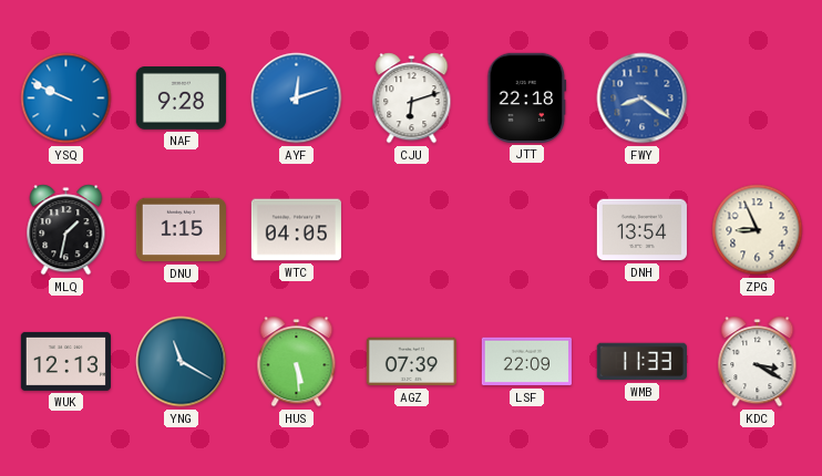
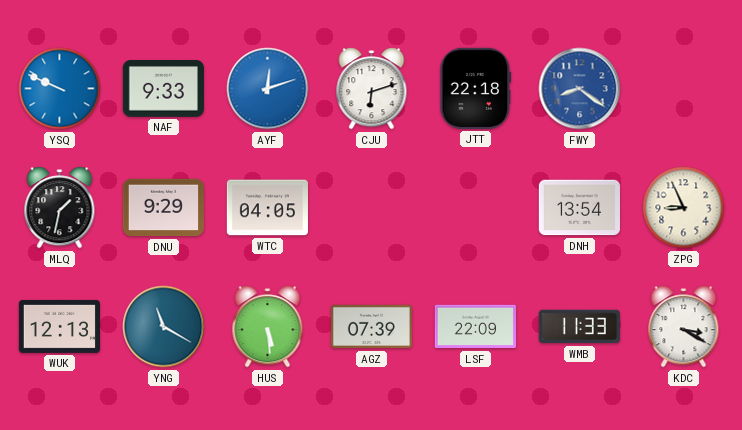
NAF: 9:28 -> 9:33 (163, 89)
DNU: 1:15 -> 9:29 (163, 208)
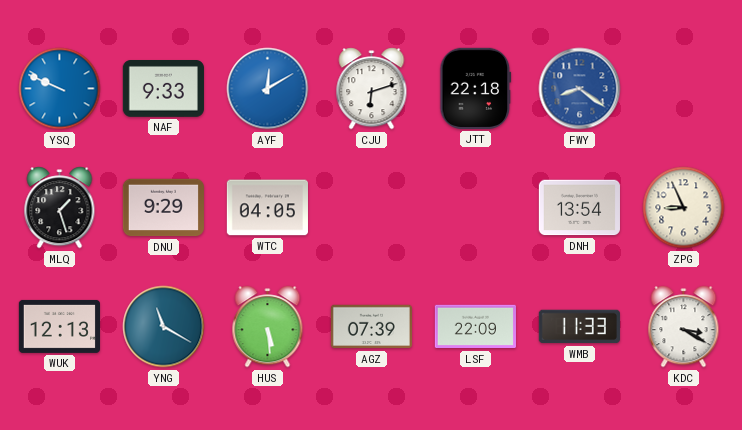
AYF: 12:12 -> 12:10 (268, 89)
MLQ: 1:32 -> 1:27 (60, 208)
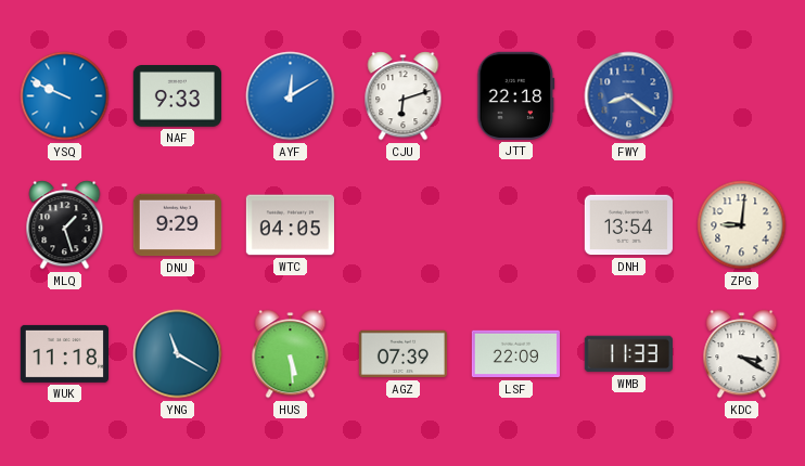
ZPG: 8:56 -> 9:01 (742, 225)
WUK: 12:13 -> 11:18 (64, 353)
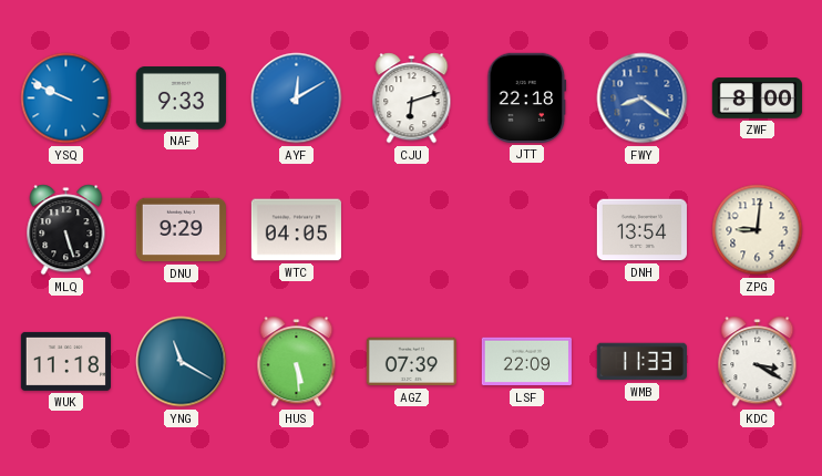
ZWF: none -> 8:00 (757, 99)
MLQ: 1:27 -> 5:27 (66, 230)
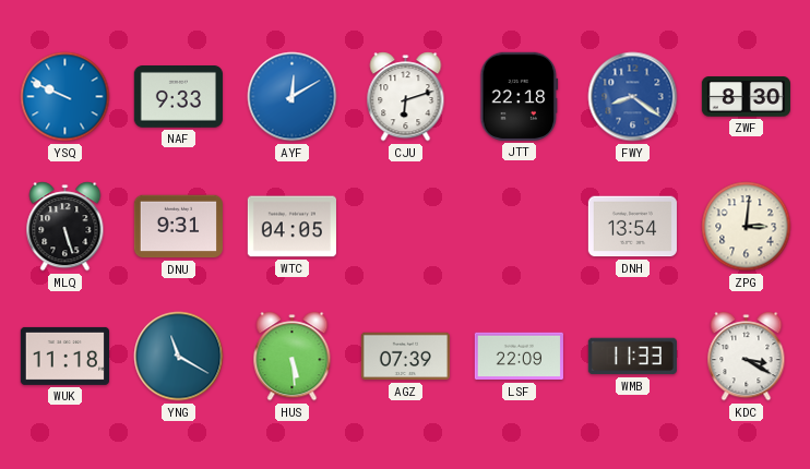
ZWF: 8:00 -> 8:30 (746, 97)
DNU: 9:29 -> 9:31 (178, 227)
ZPG: 9:01 -> 3:01 (747, 227)
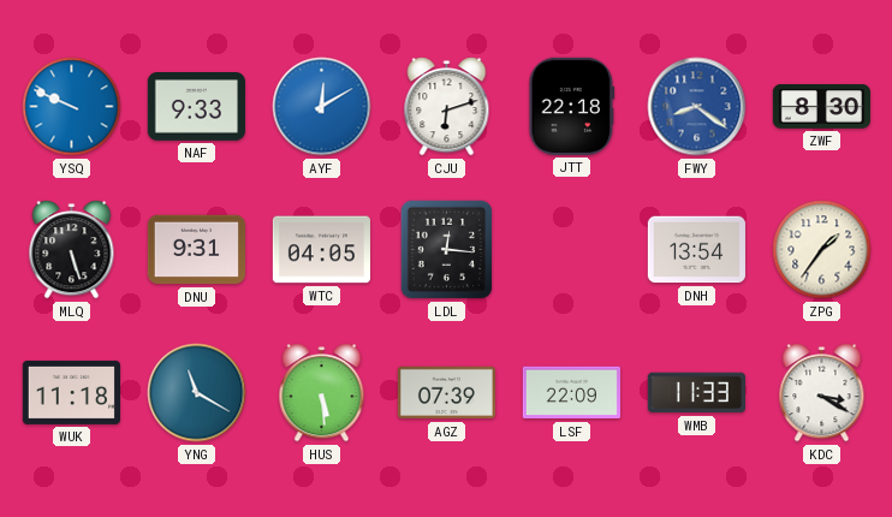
LDL: none -> 12:16 (447, 250)
ZPG: 3:01 -> 1:36 (822, 250)
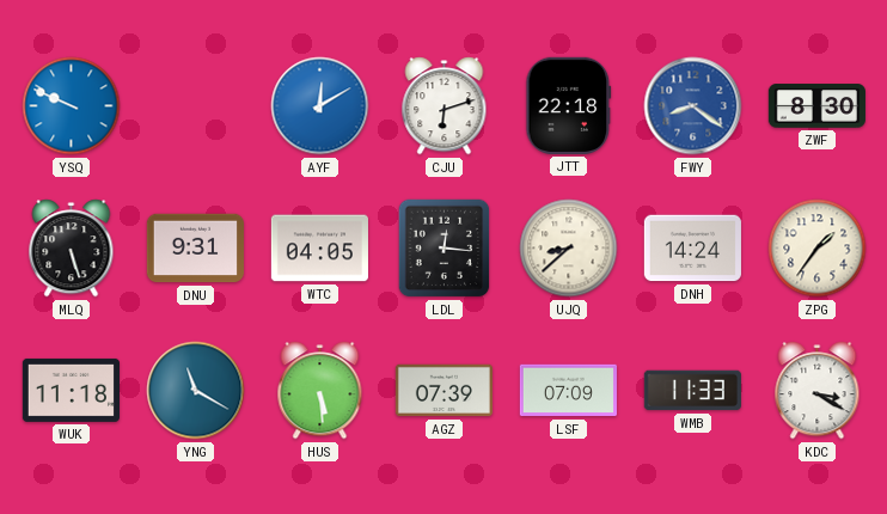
NAF: 9:33 -> none (196, 107)
UJQ: none -> 8:38 (569, 249)
DNH: 13:54 -> 14:24 (692, 249)
LSF: 22:09 -> 07:09 (568, 391)
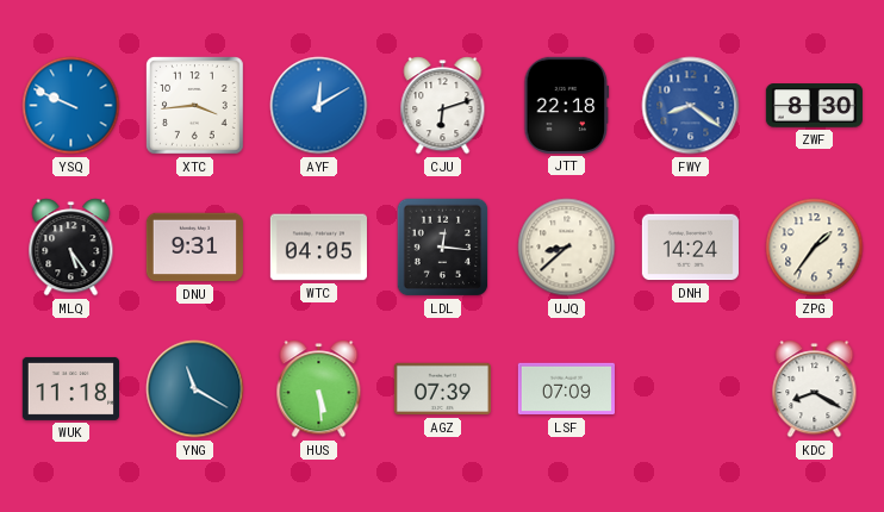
XTC: none -> 3:44 (195, 106)
MLQ: 5:27 -> 5:24 (71, 248)
WMB: 11:33 -> none (692, 391)
KDC: 3:20 -> 8:20 (815, 389)
